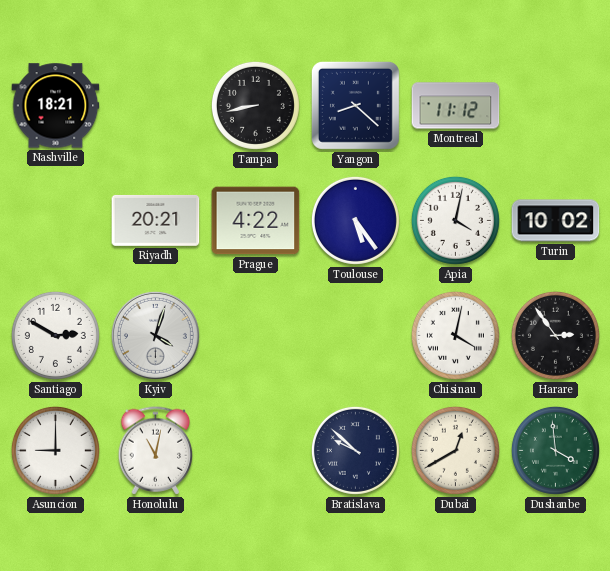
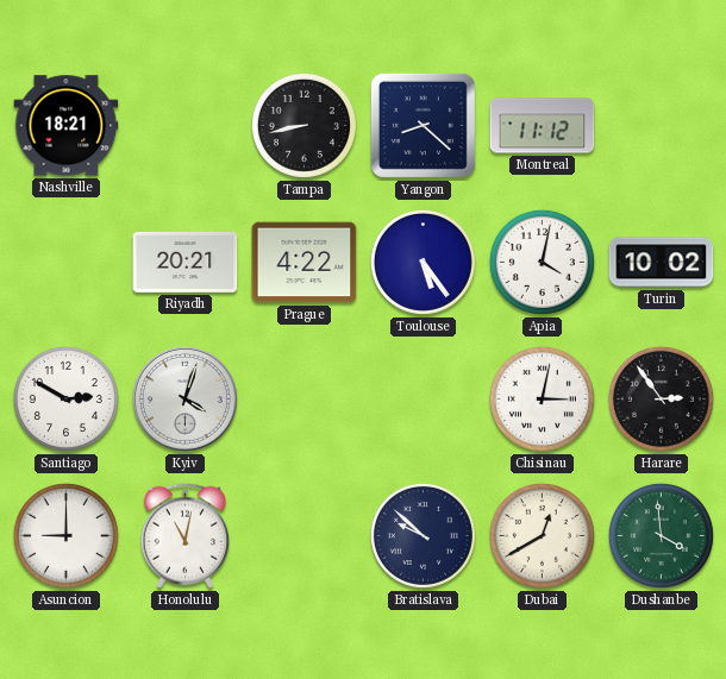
Chisinau: 4:02 -> 3:02 (542, 398)
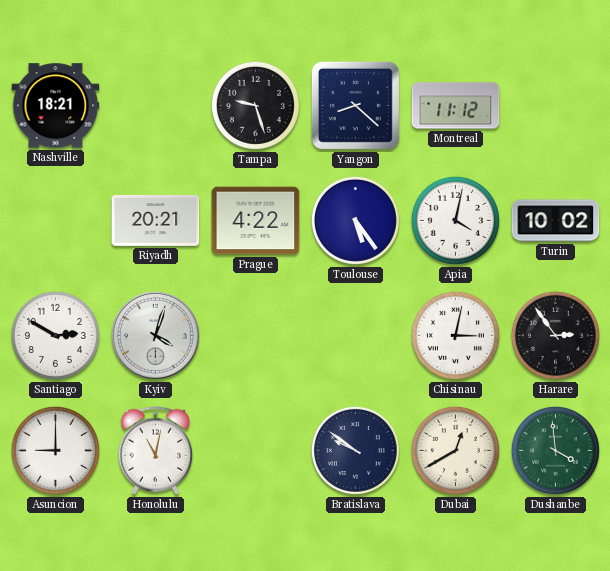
Tampa: 8:43 -> 9:27 (255, 105)
Bratislava: 9:52 -> 9:51 (355, 450)
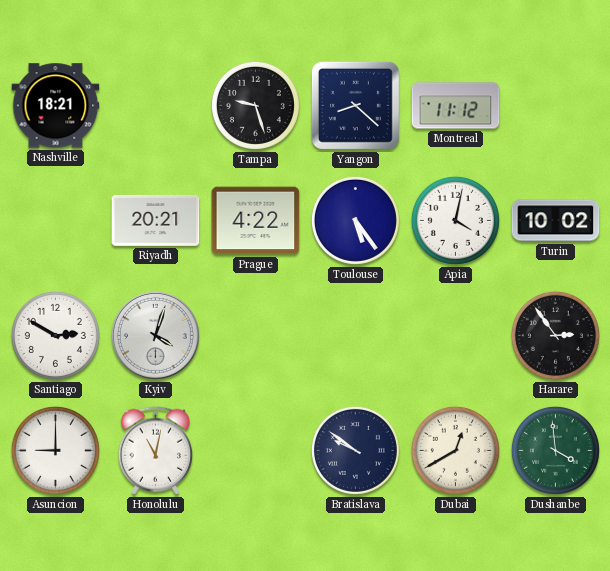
Chisinau: 3:02 -> none (455, 335)
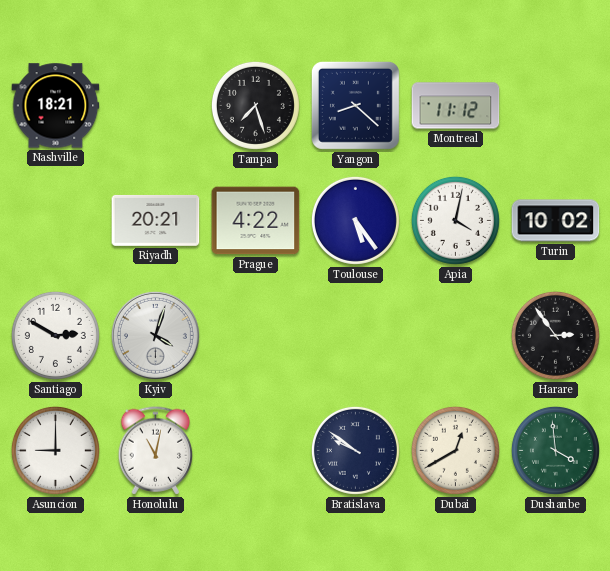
Tampa: 9:27 -> 7:27 (255, 105)
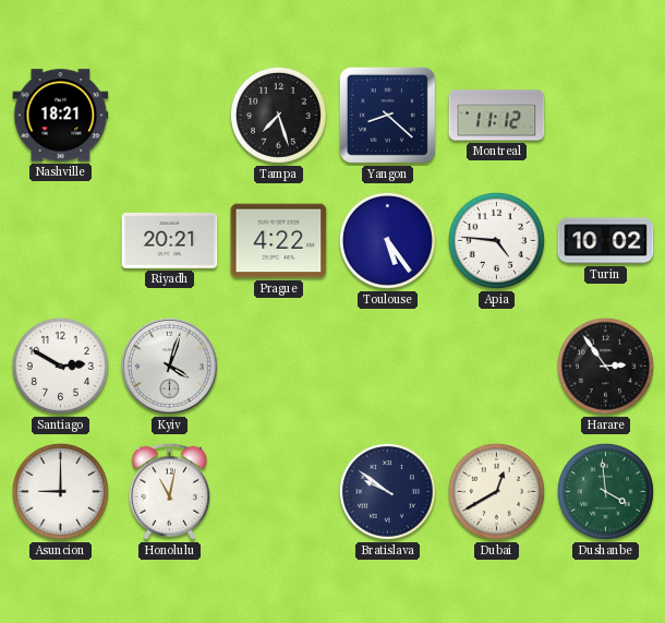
Apia: 4:02 -> 4:46 (496, 240)
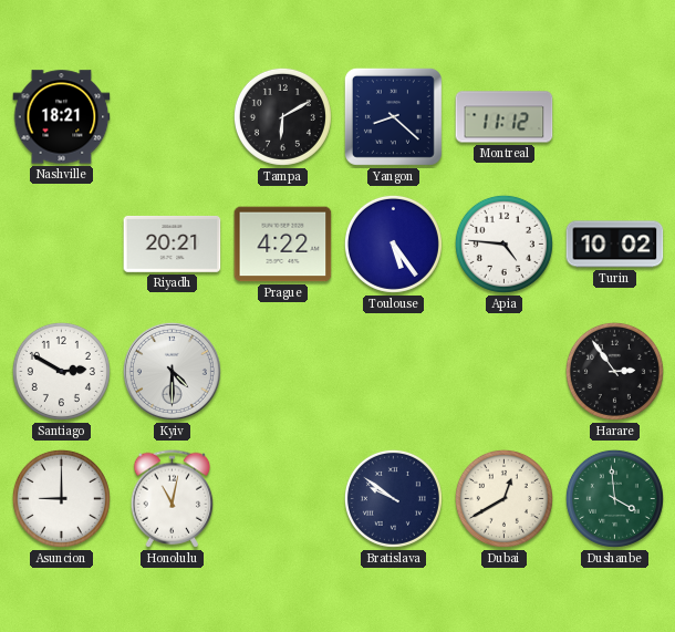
Tampa: 7:27 -> 6:10 (282, 116)
Kyiv: 4:03 -> 4:30 (172, 371)
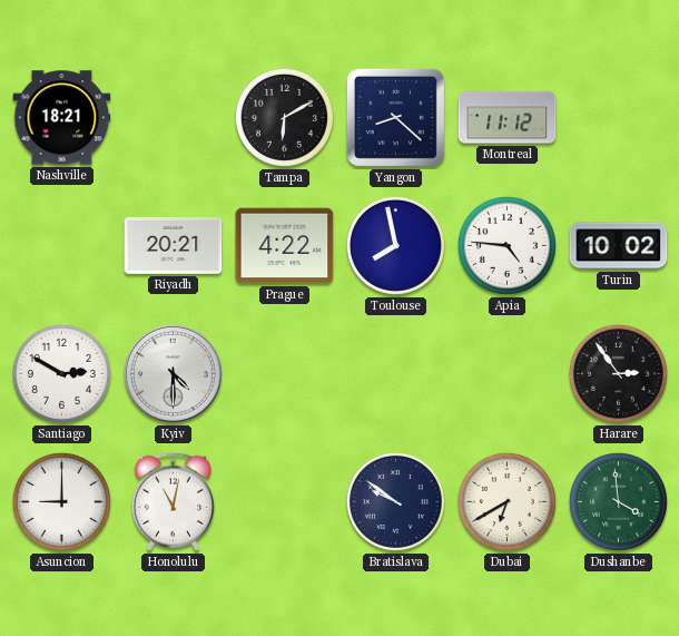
Toulouse: 5:24 -> 7:58 (395, 245)
Dubai: 12:40 -> 6:40 (506, 501)
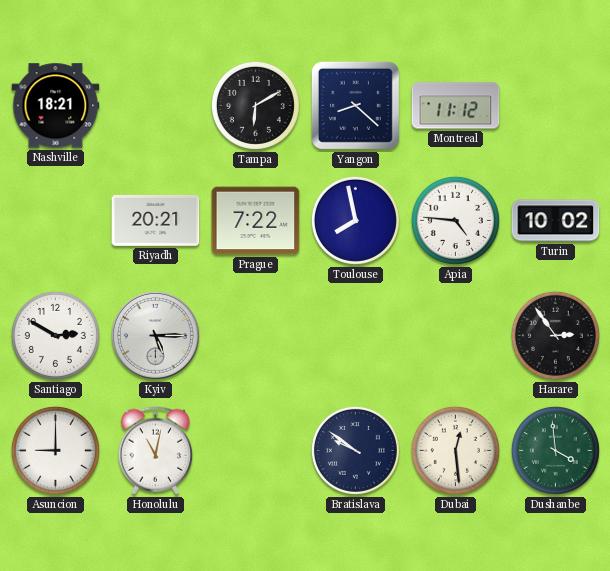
Prague: 4:22 -> 7:22 (256, 221)
Kyiv: 4:30 -> 5:15 (155, 335)
Dubai: 6:40 -> 12:29 (455, 450)
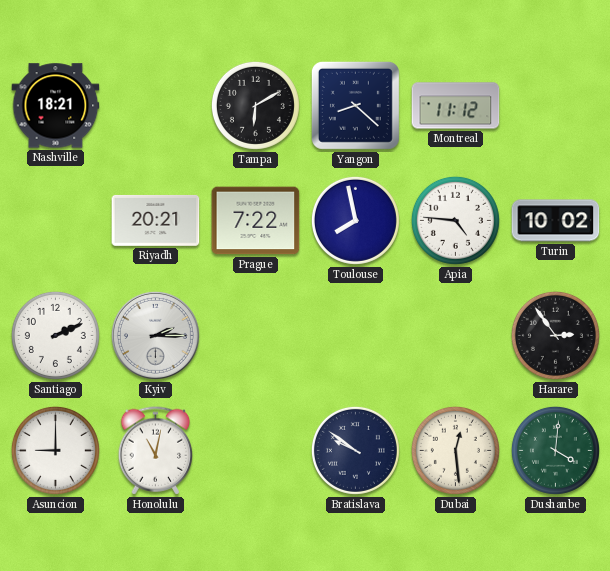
Santiago: 2:50 -> 2:11 (55, 335)
Kyiv: 5:15 -> 2:15 (155, 335)
Dushanbe: 3:59 -> 4:01 (555, 450)
